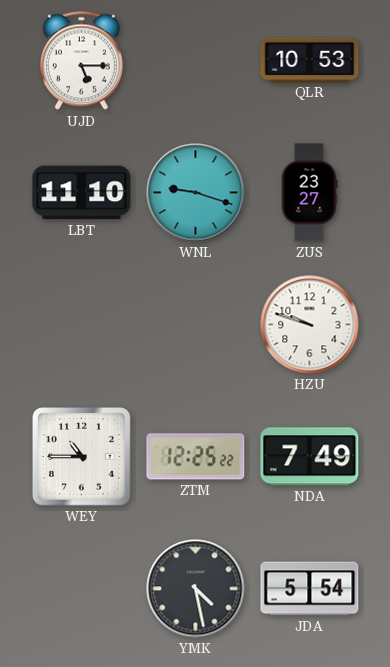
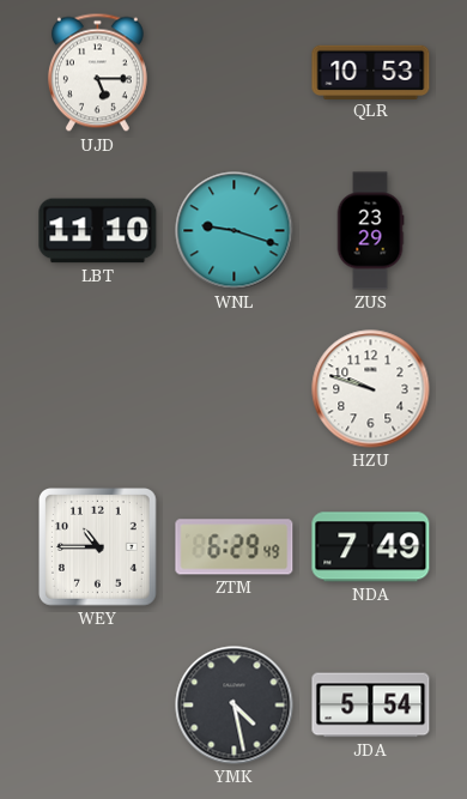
ZUS: 23:27 -> 23:29 (370, 231)
ZTM: 12:25 -> 6:29 (235, 547)
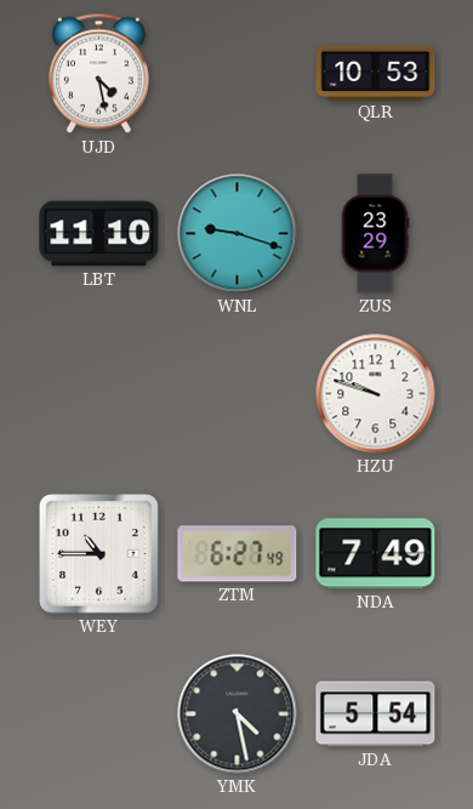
UJD: 5:15 -> 4:28 (98, 74)
ZTM: 6:29 -> 6:27 (238, 554)
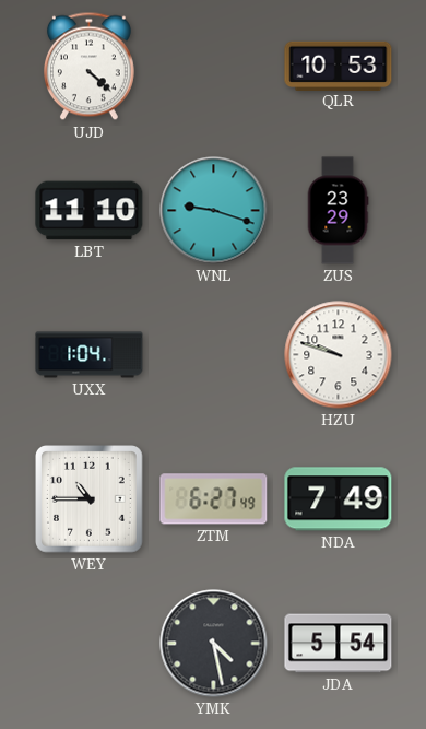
UJD: 4:28 -> 4:22 (88, 67)
UXX: none -> 1:04 (90, 355)
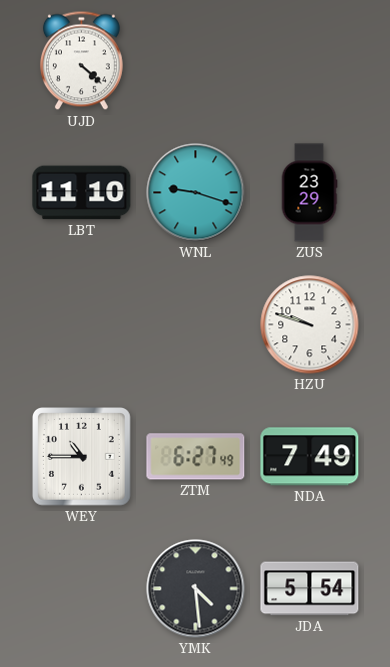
QLR: 10:53 -> none (339, 66)
UXX: 1:04 -> none (90, 355)
YMK: 4:28 -> 4:29 (196, 589)
